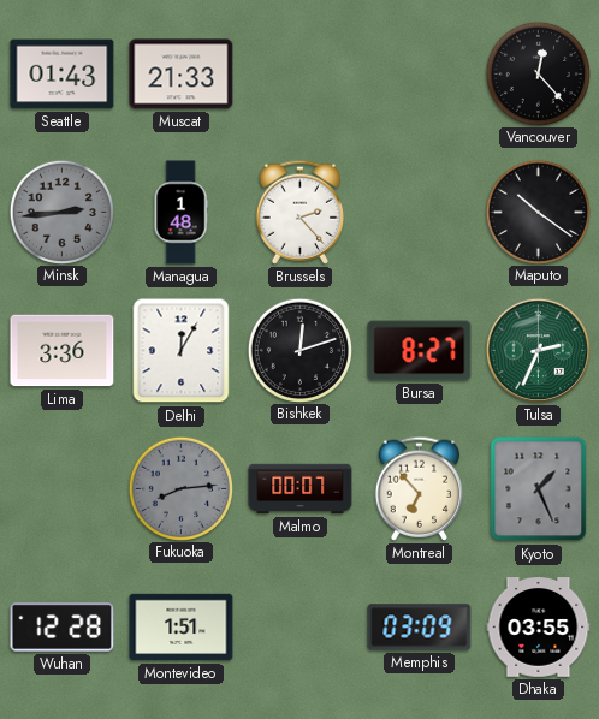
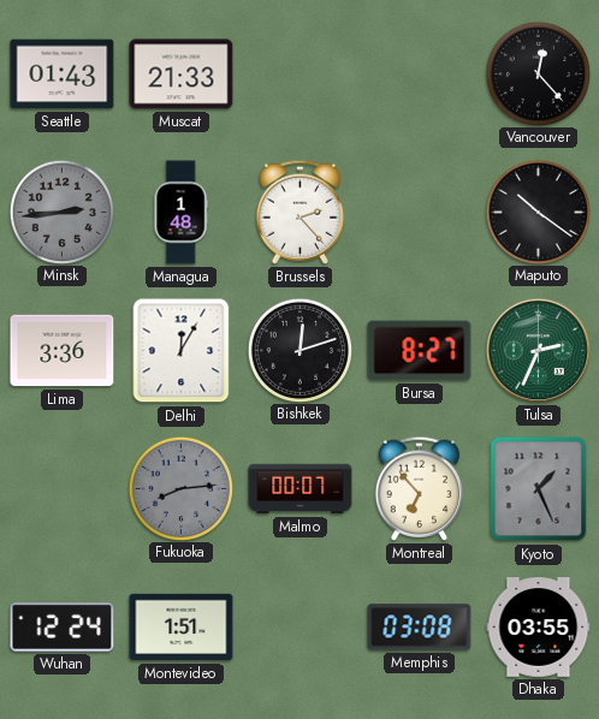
Wuhan: 12:28 -> 12:24 (63, 628)
Memphis: 03:09 -> 03:08 (420, 628)
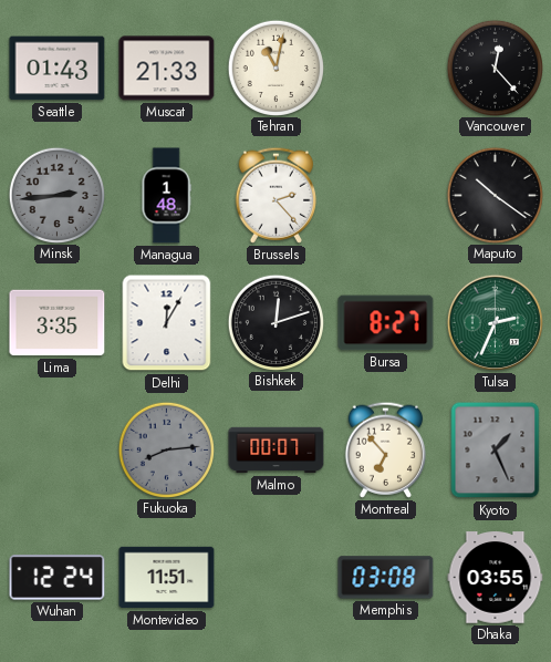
Tehran: none -> 11:02 (275, 68)
Lima: 3:36 -> 3:35 (58, 323)
Montevideo: 1:51 -> 11:51 (167, 578)
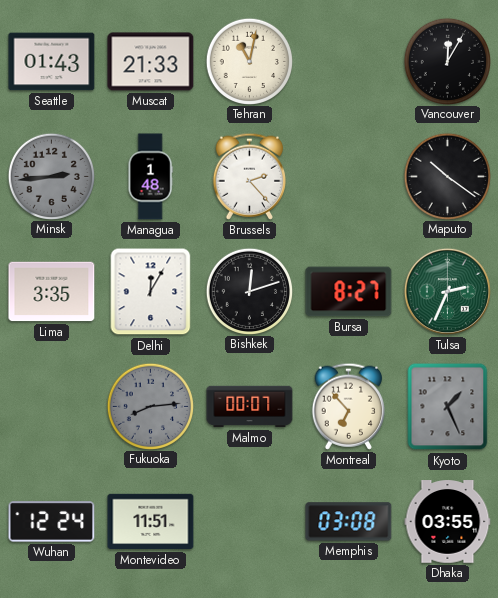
Vancouver: 12:23 -> 12:05 (447, 61)
